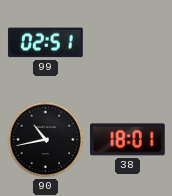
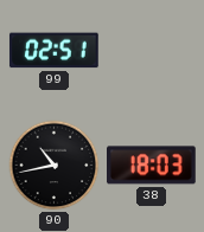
38: 18:01 -> 18:03 (152, 166)
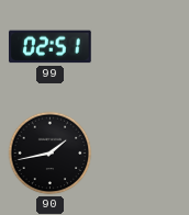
90: 10:43 -> 1:43 (51, 154)
38: 18:03 -> none (152, 166)
